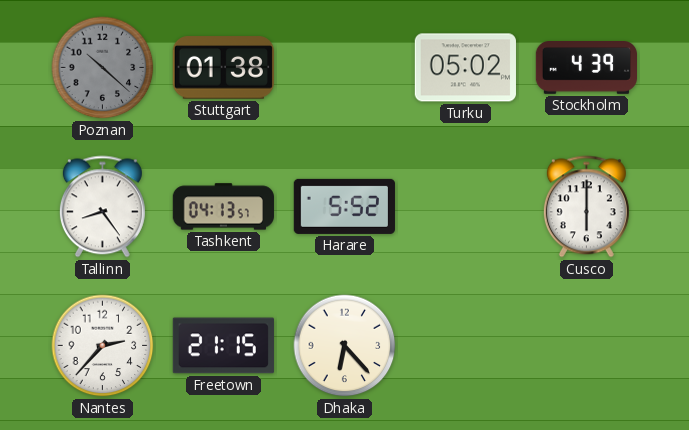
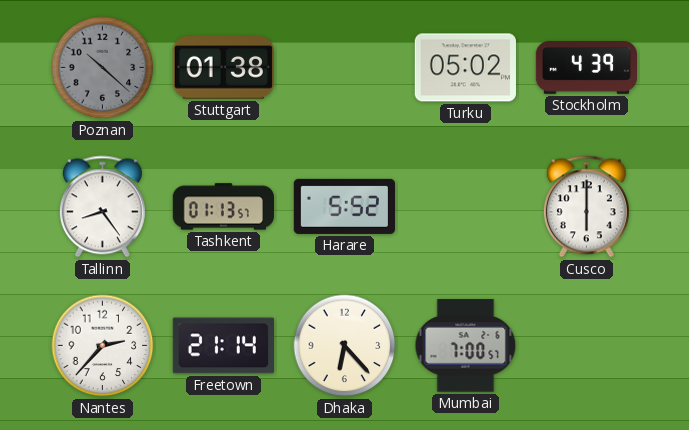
Tashkent: 04:13 -> 01:13 (223, 207)
Freetown: 21:15 -> 21:14 (223, 346)
Mumbai: none -> 7:00 (466, 346)
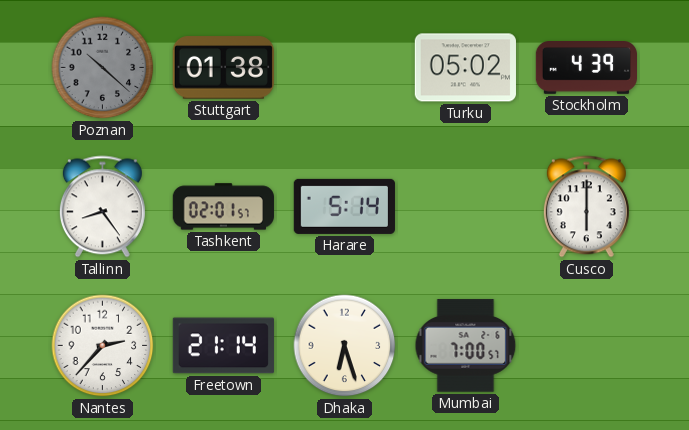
Tashkent: 01:13 -> 02:01 (223, 207)
Harare: 5:52 -> 5:14 (344, 206)
Dhaka: 6:23 -> 6:27 (345, 346)
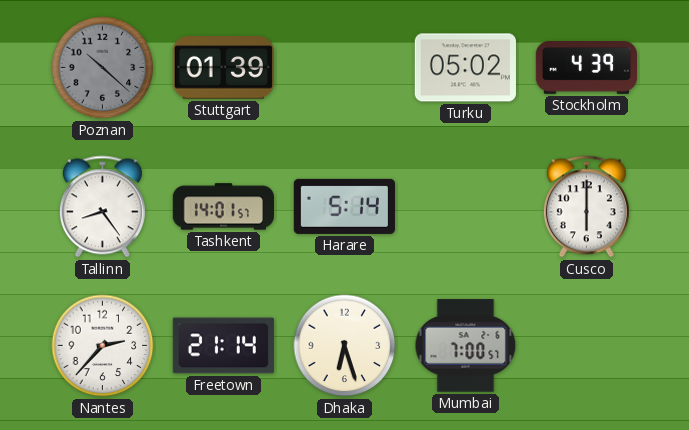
Stuttgart: 01:38 -> 01:39 (223, 68)
Tashkent: 02:01 -> 14:01 (223, 207)
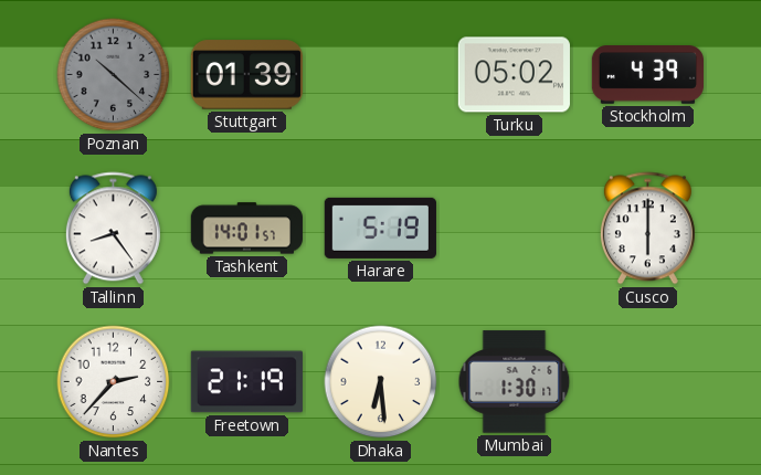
Harare: 5:14 -> 5:19 (380, 228)
Freetown: 21:14 -> 21:19 (246, 382)
Dhaka: 6:27 -> 6:29 (381, 382)
Mumbai: 7:00 -> 1:30 (515, 382)
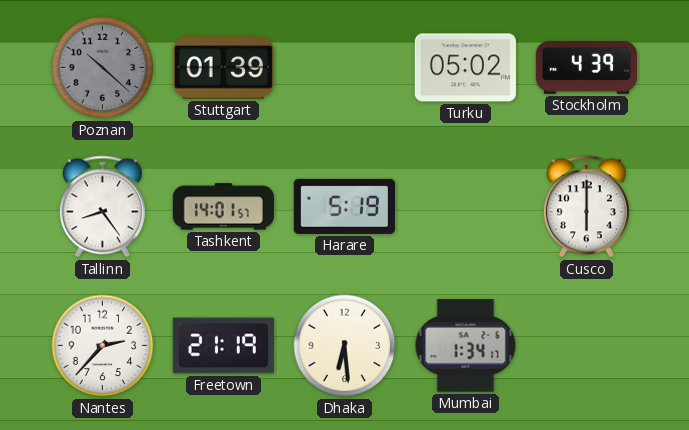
Mumbai: 1:30 -> 1:34 (466, 346)
